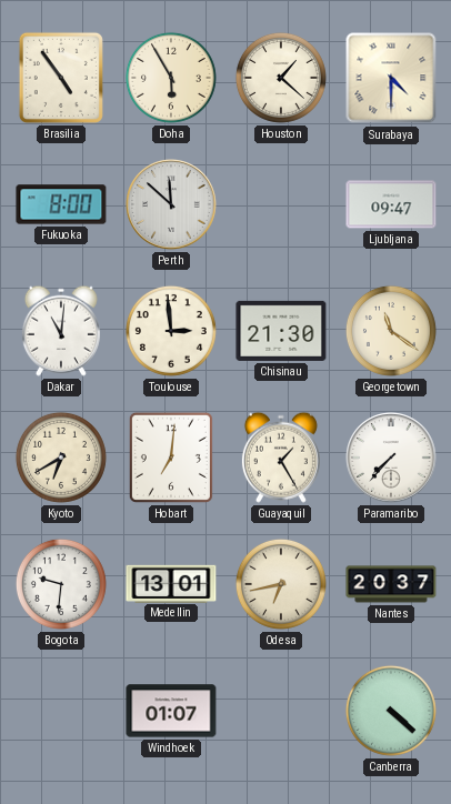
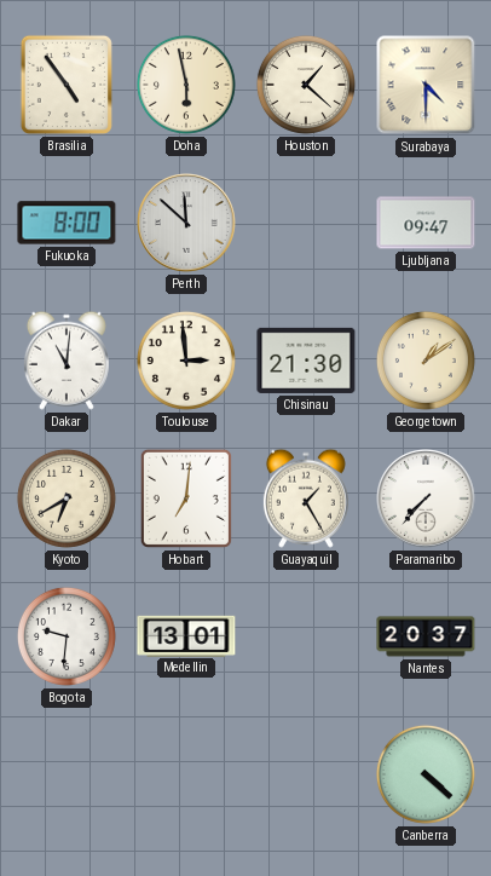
Doha: 5:55 -> 5:58 (186, 85)
Georgetown: 11:21 -> 1:09 (426, 361)
Odesa: 6:43 -> none (281, 584)
Windhoek: 01:07 -> none (171, 711)
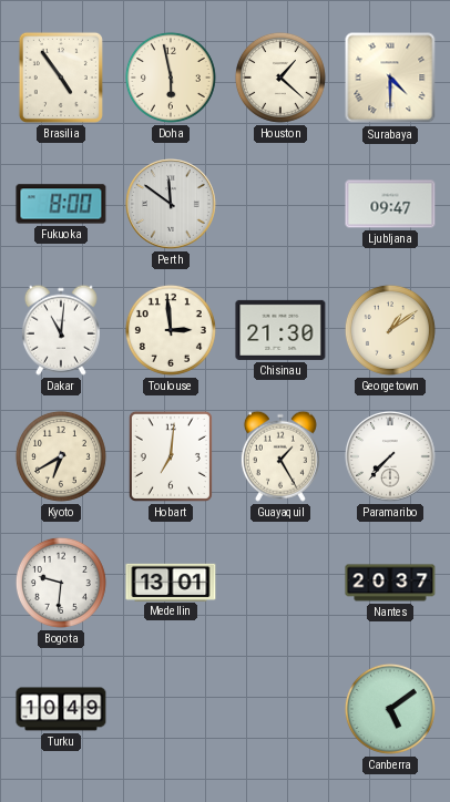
Perth: 11:52 -> 11:51 (171, 204)
Turku: none -> 10:49 (61, 709)
Canberra: 4:22 -> 5:09 (390, 709)
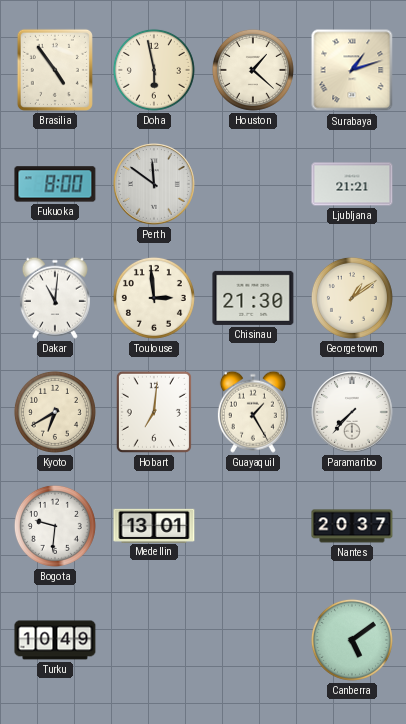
Surabaya: 4:30 -> 1:12 (352, 70)
Ljubljana: 09:47 -> 21:21 (352, 184)
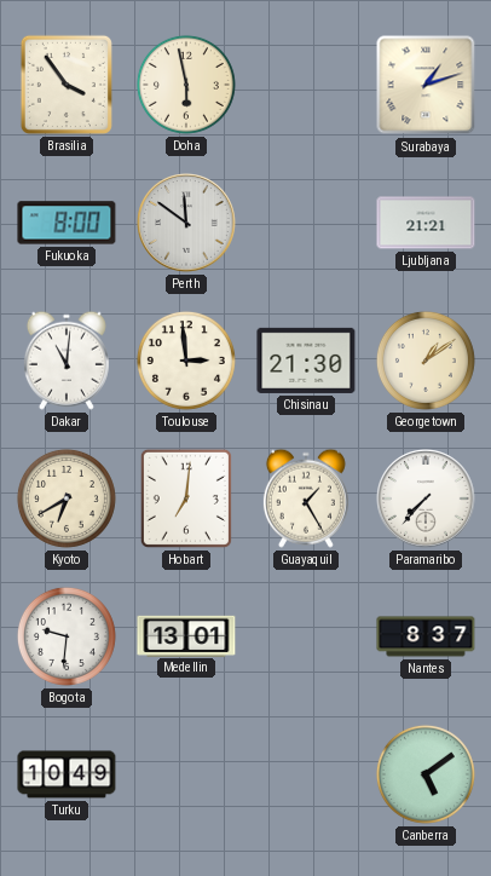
Brasilia: 4:54 -> 3:54 (67, 85)
Houston: 1:22 -> none (253, 70)
Nantes: 20:37 -> 8:37 (426, 636)
